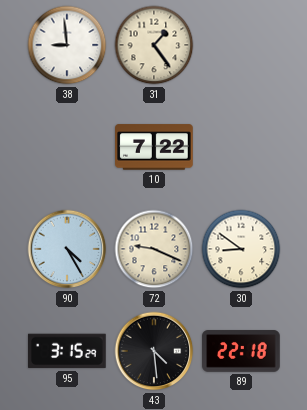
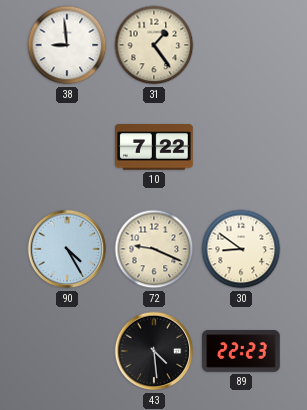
95: 3:15 -> none (67, 351)
89: 22:18 -> 22:23 (241, 351)
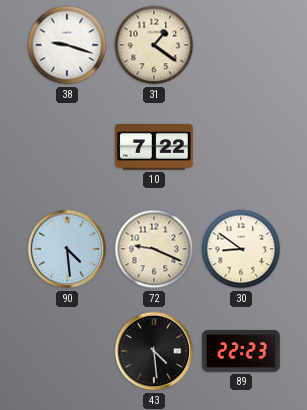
38: 8:59 -> 9:18 (67, 45)
31: 1:24 -> 1:21 (154, 45)
90: 4:25 -> 4:29 (67, 249)
